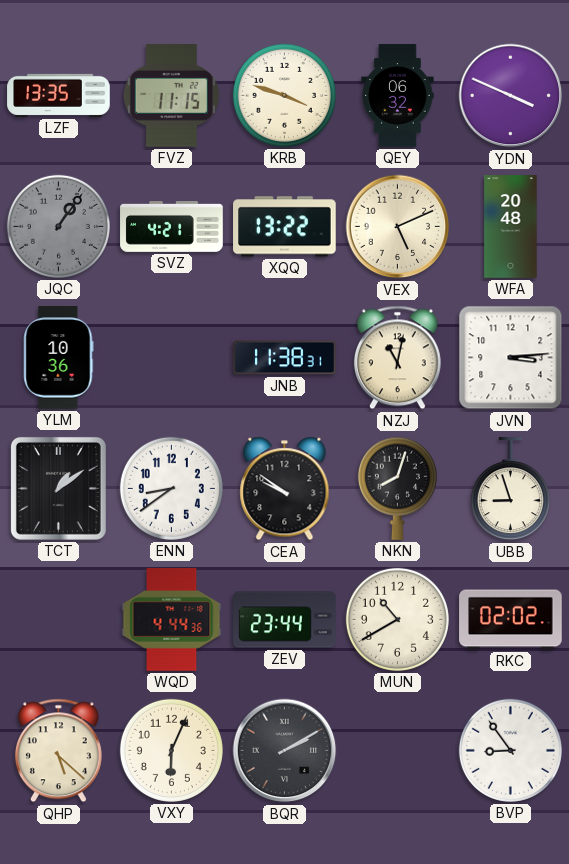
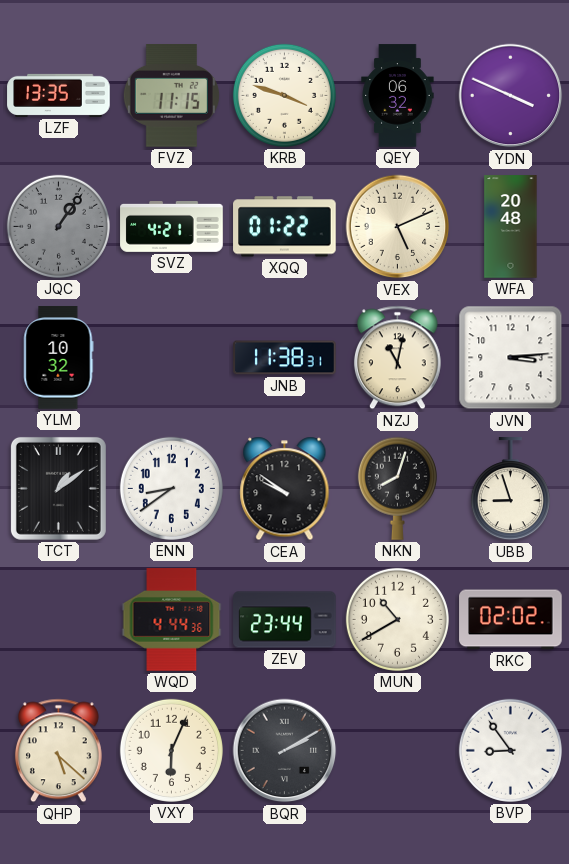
XQQ: 13:22 -> 01:22 (285, 227)
YLM: 10:36 -> 10:32 (59, 358)
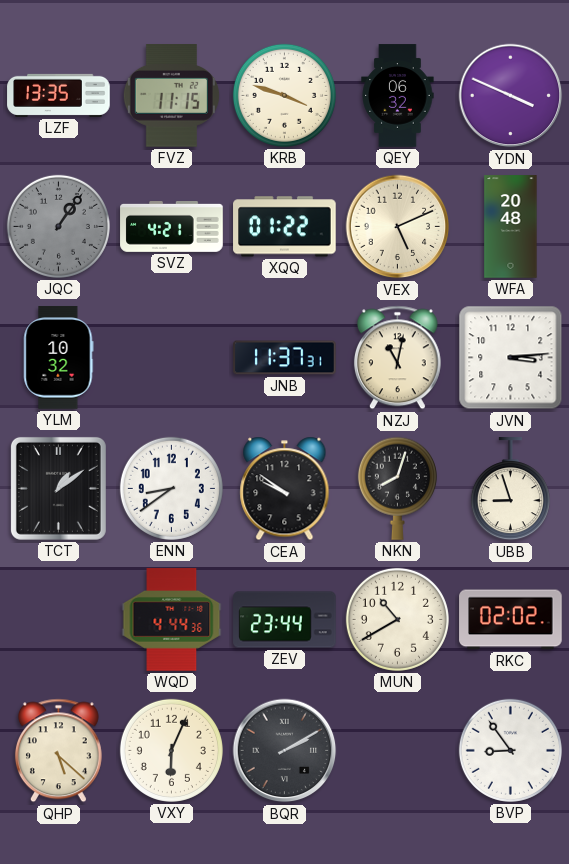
JNB: 11:38 -> 11:37 (285, 358)
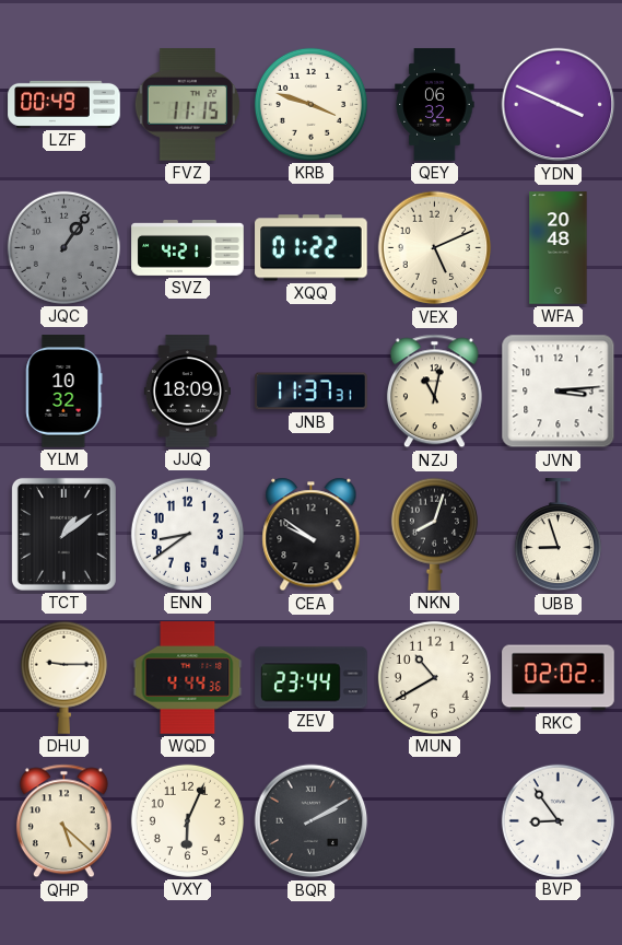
LZF: 13:35 -> 00:49 (64, 104)
JJQ: none -> 18:09 (187, 392)
DHU: none -> 9:15 (63, 677)
